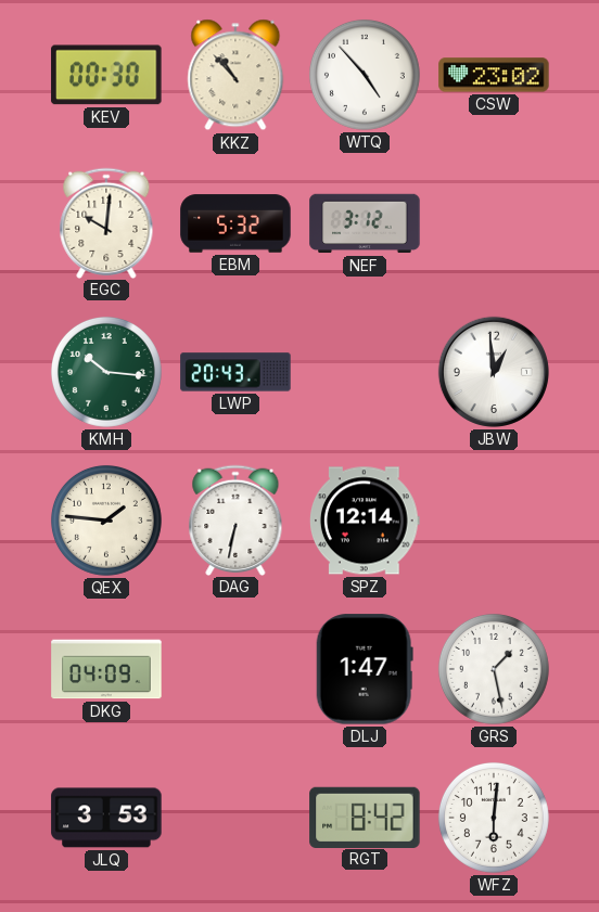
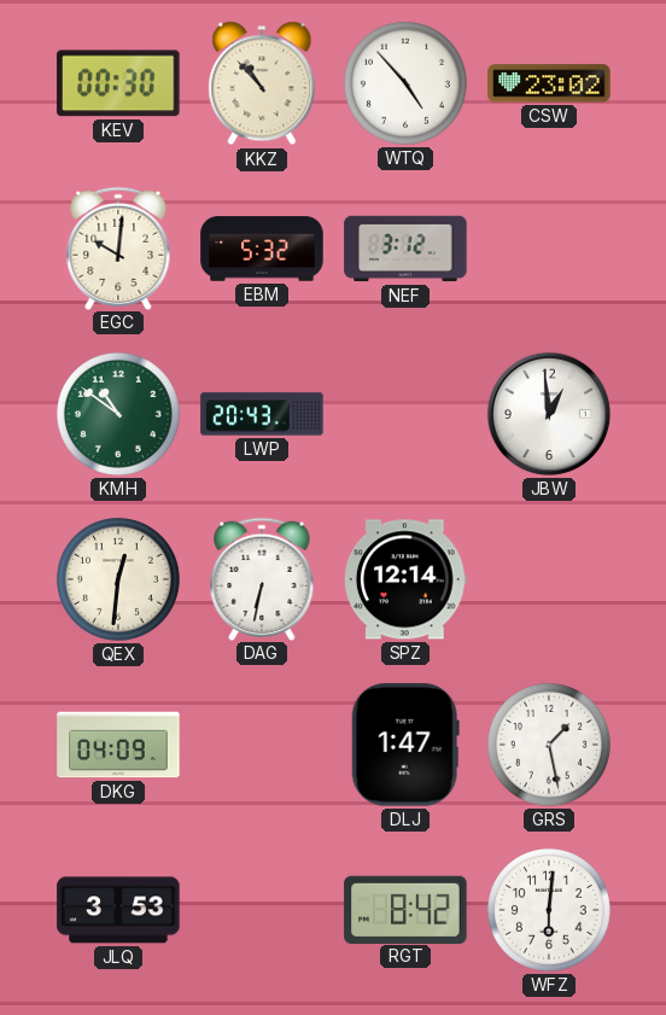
KMH: 10:16 -> 10:51 (118, 414)
QEX: 1:46 -> 12:31 (118, 579)
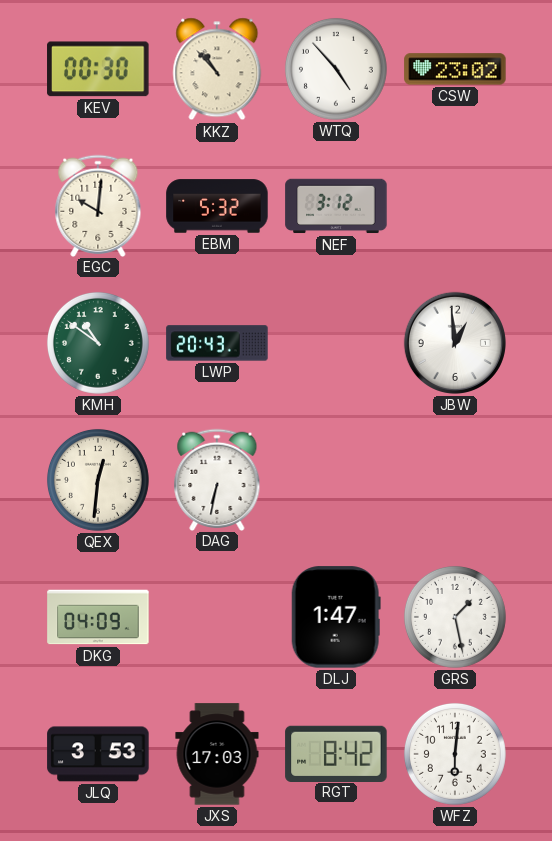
SPZ: 12:14 -> none (405, 579)
JXS: none -> 17:03 (217, 754)
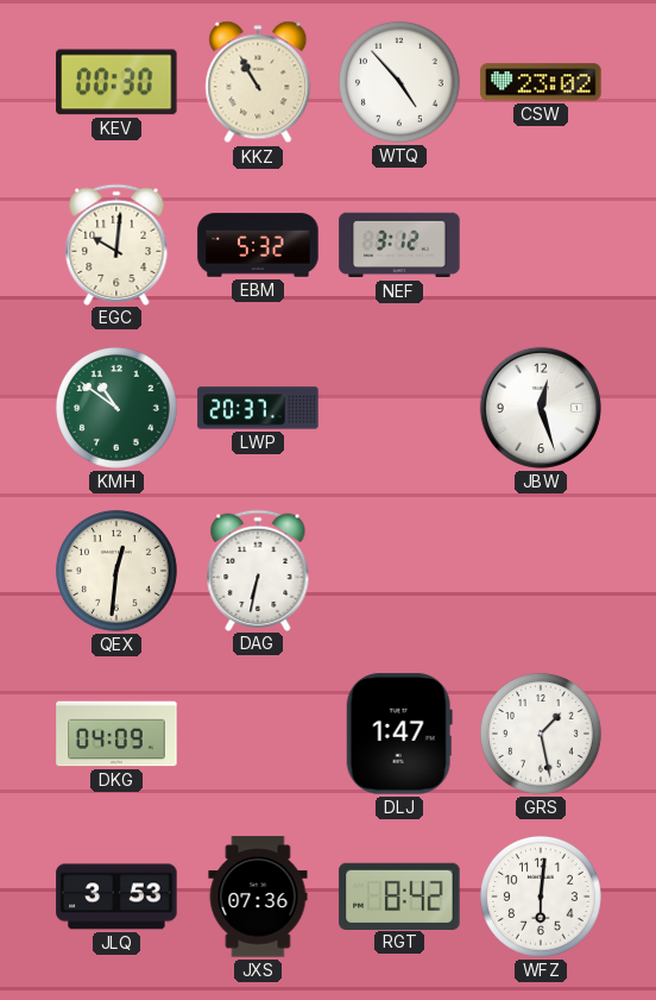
KKZ: 10:53 -> 10:55 (258, 82)
LWP: 20:43 -> 20:37 (258, 408)
JBW: 12:59 -> 12:27 (541, 408)
JXS: 17:03 -> 07:36 (258, 897)
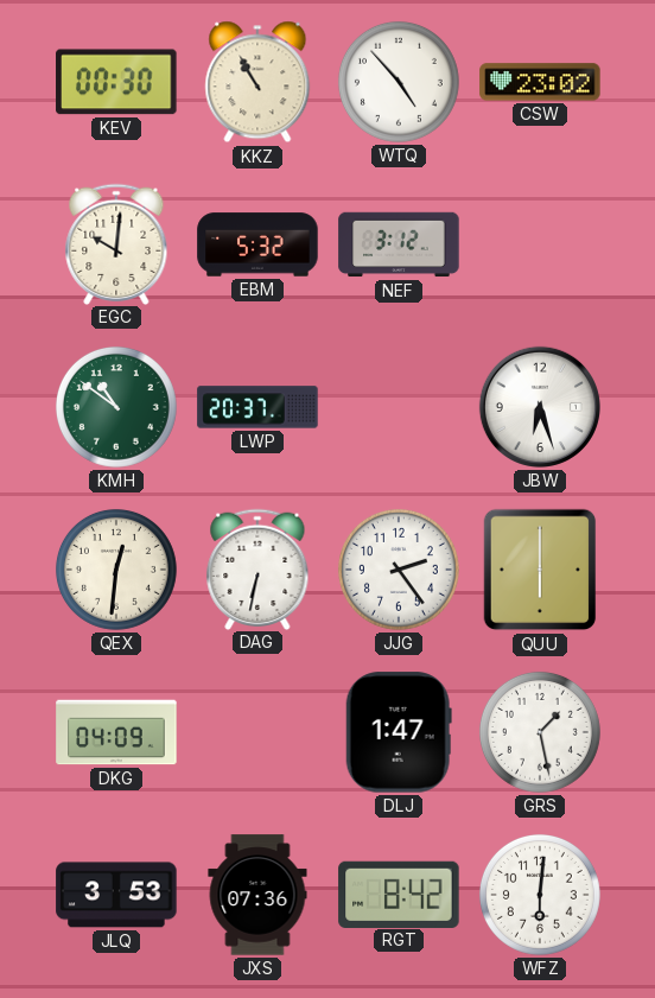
JBW: 12:27 -> 6:27 (540, 407)
JJG: none -> 2:24 (399, 570)
QUU: none -> 6:00 (540, 570)
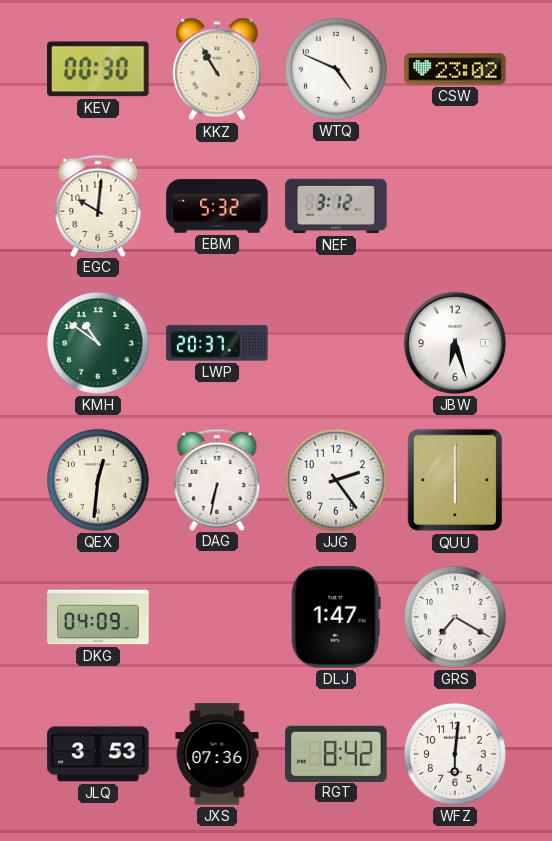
WTQ: 4:53 -> 4:49 (336, 69)
GRS: 1:28 -> 7:20 (455, 617)
